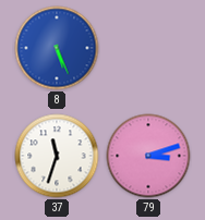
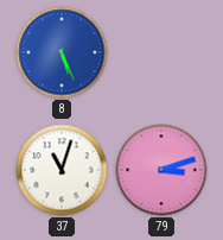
37: 11:33 -> 11:03 (62, 170)
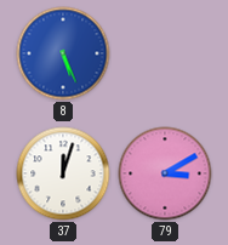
37: 11:03 -> 12:03 (63, 173)
79: 3:12 -> 3:10 (165, 173)
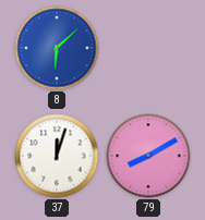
8: 5:26 -> 6:08 (57, 48)
79: 3:10 -> 8:10 (148, 156)
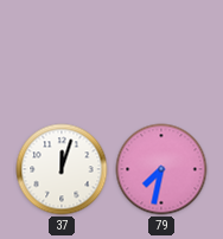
8: 6:08 -> none (57, 48)
79: 8:10 -> 7:32 (161, 169)
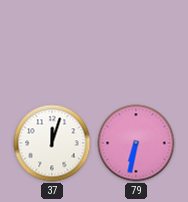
79: 7:32 -> 6:32 (136, 143)
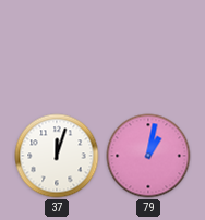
79: 6:32 -> 1:02 (148, 156)
